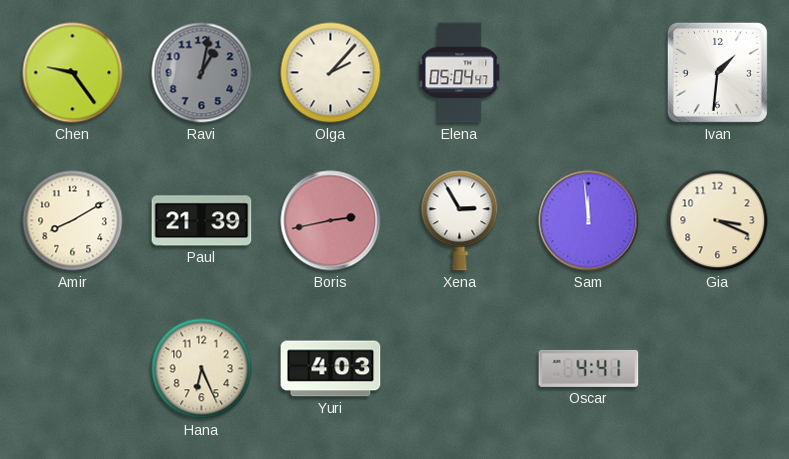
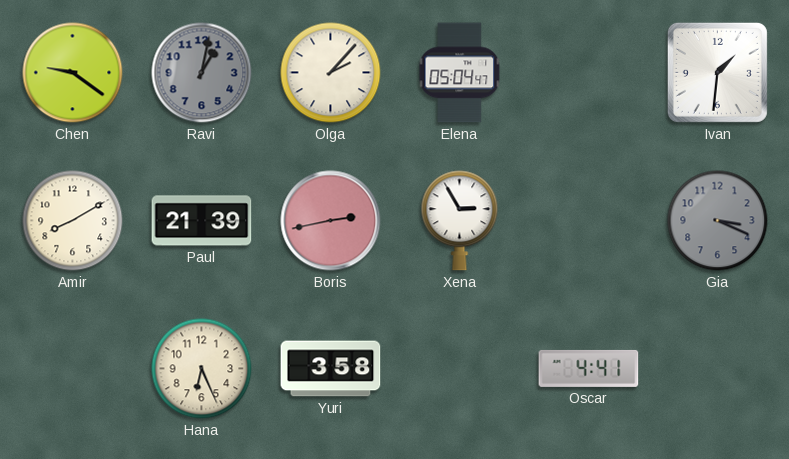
Chen: 9:24 -> 9:21 (73, 73)
Sam: 11:59 -> none (589, 221)
Gia dial: cream -> grey (718, 221)
Yuri: 4:03 -> 3:58 (331, 369)
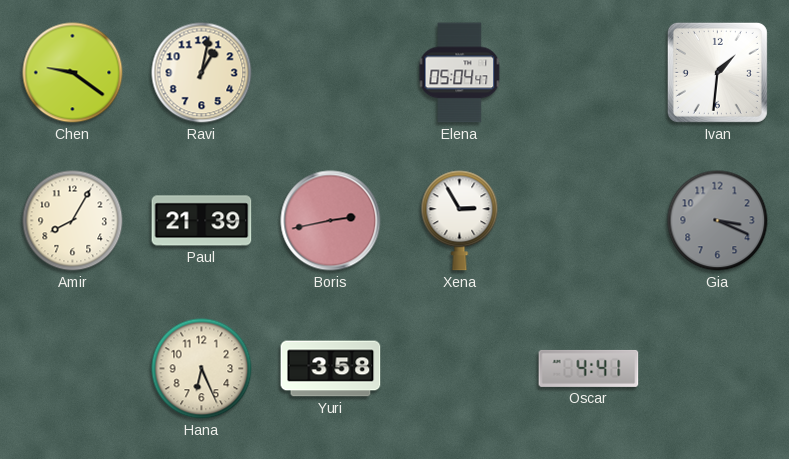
Ravi dial: grey -> cream (202, 73)
Olga: 2:07 -> none (331, 73)
Amir: 8:10 -> 8:05 (73, 221)
